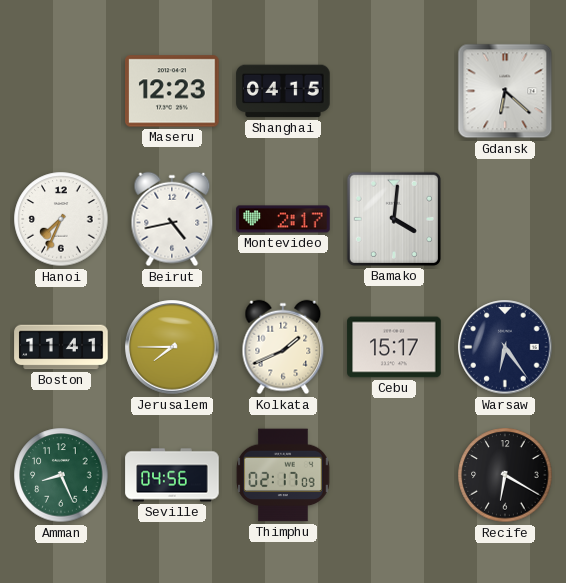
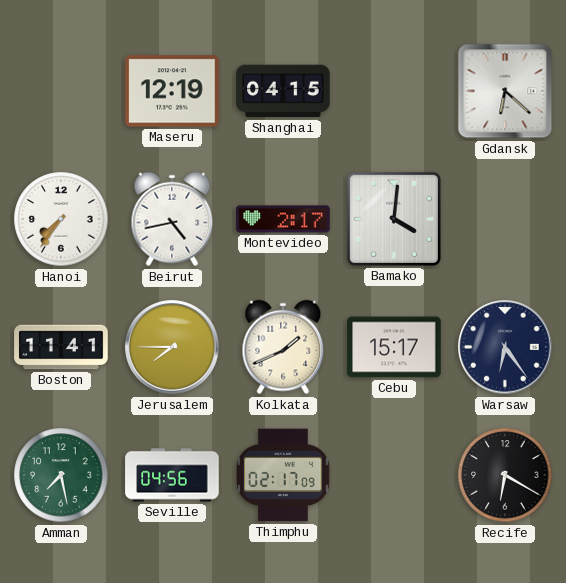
Maseru: 12:23 -> 12:19 (172, 91)
Hanoi: 7:34 -> 7:36 (61, 219)
Amman: 8:26 -> 7:28 (61, 475)
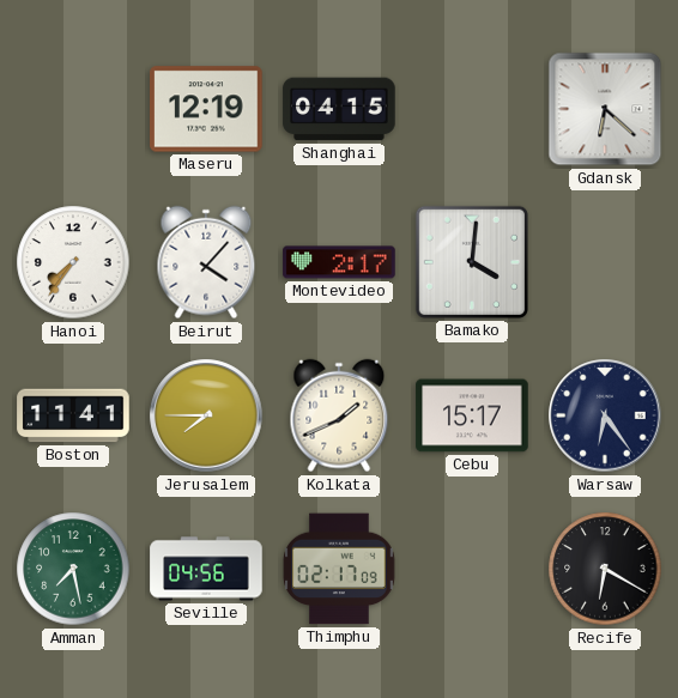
Beirut: 4:43 -> 4:07 (206, 262)
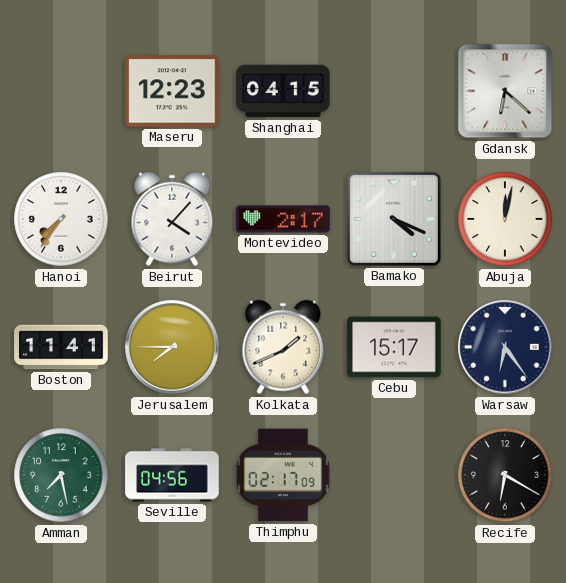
Maseru: 12:19 -> 12:23 (172, 91)
Bamako: 4:01 -> 4:19 (394, 219)
Abuja: none -> 12:02 (505, 219)
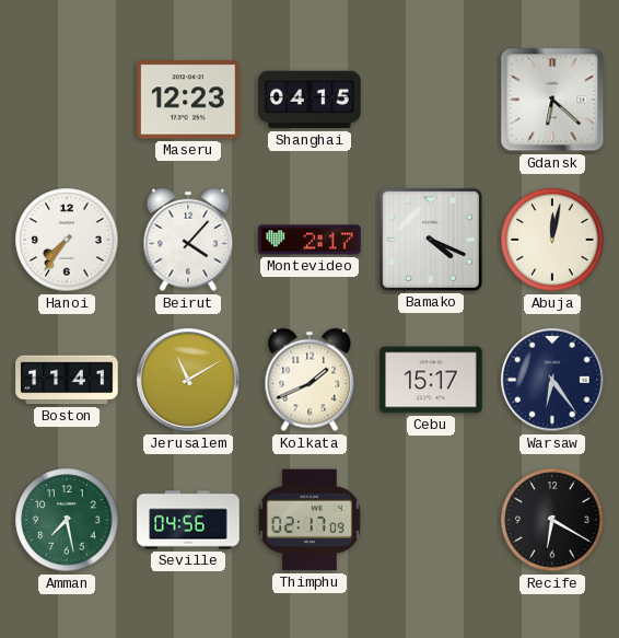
Jerusalem: 7:45 -> 11:10 (188, 380)
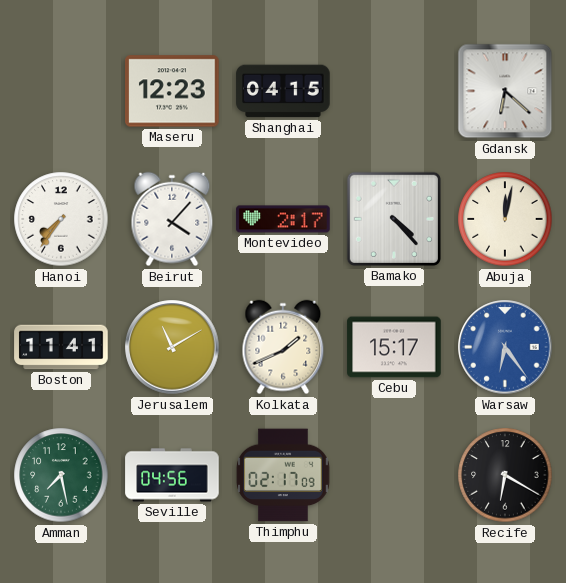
Bamako: 4:19 -> 4:23 (394, 219)
Warsaw dial: navy -> blue (505, 347)
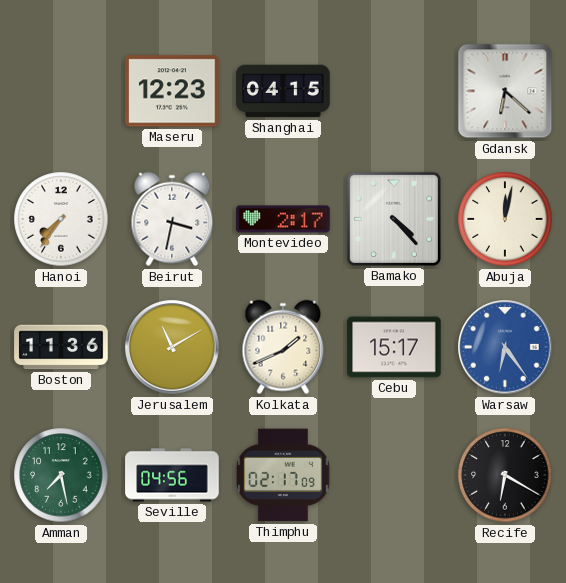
Beirut: 4:07 -> 3:32 (172, 219)
Boston: 11:41 -> 11:36 (61, 347)
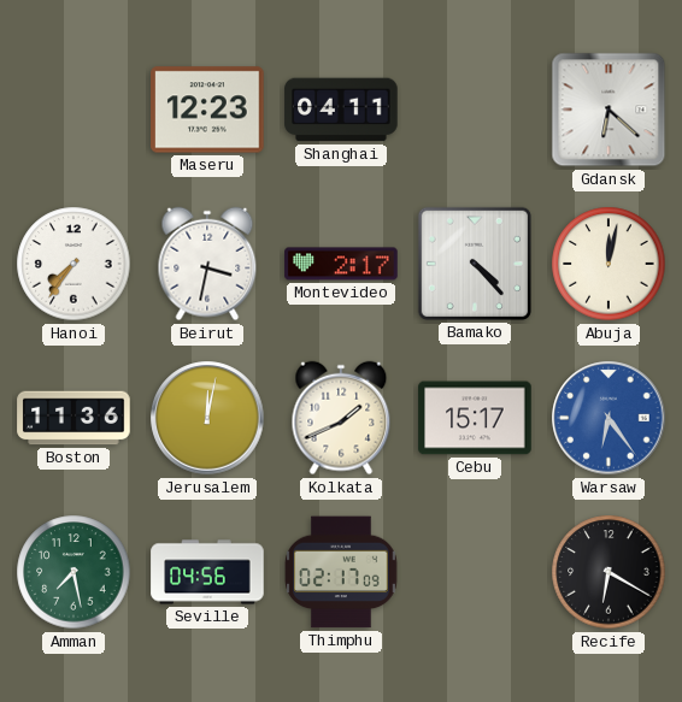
Shanghai: 04:15 -> 04:11 (341, 110)
Jerusalem: 11:10 -> 12:02 (207, 418)
